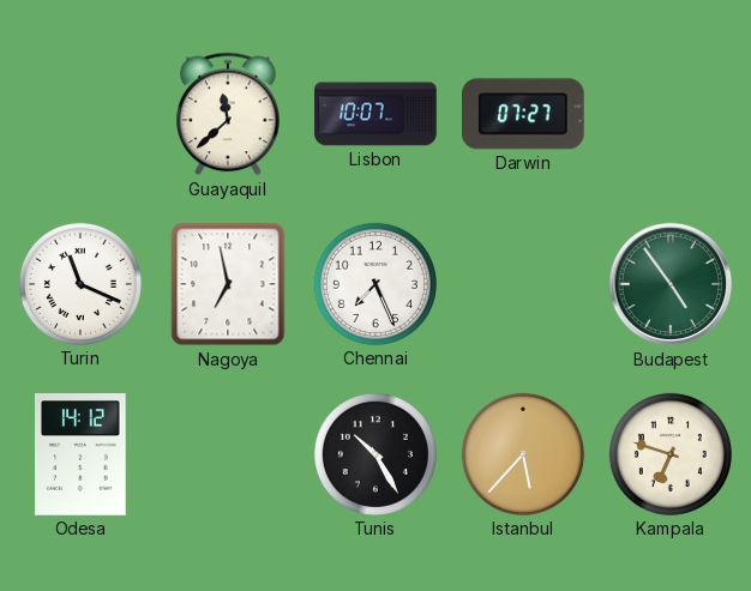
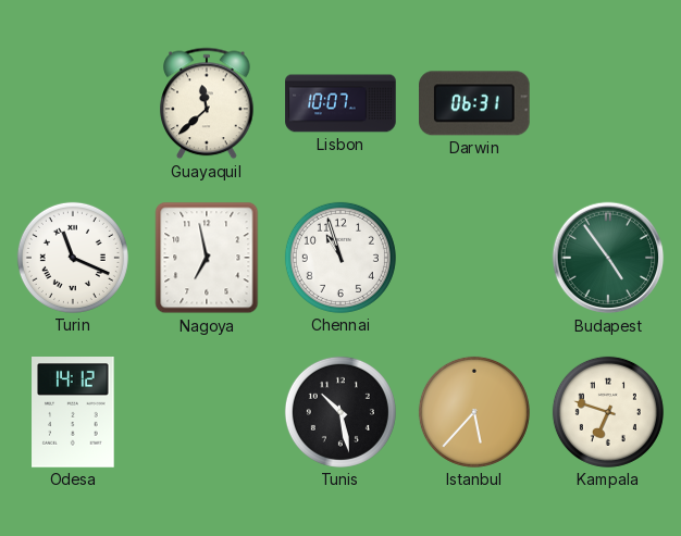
Darwin: 07:27 -> 06:31 (475, 103)
Chennai: 7:26 -> 10:57 (340, 258)
Tunis: 10:25 -> 10:28 (340, 412)
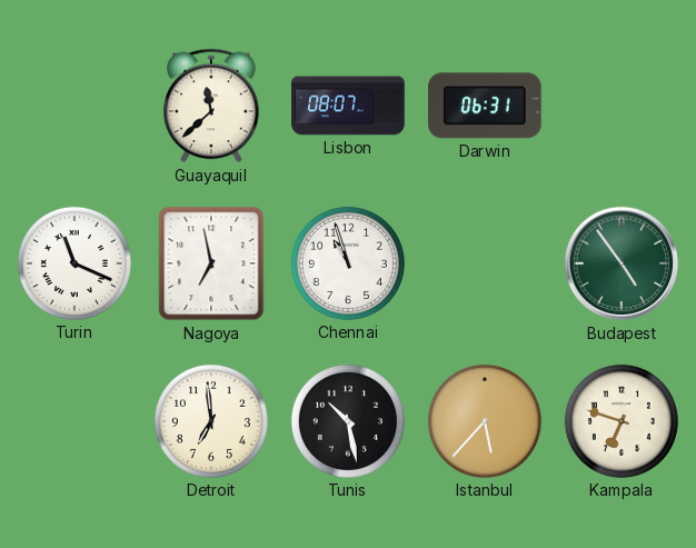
Lisbon: 10:07 -> 08:07 (348, 106)
Odesa: 14:12 -> none (73, 412)
Detroit: none -> 6:59 (211, 421)
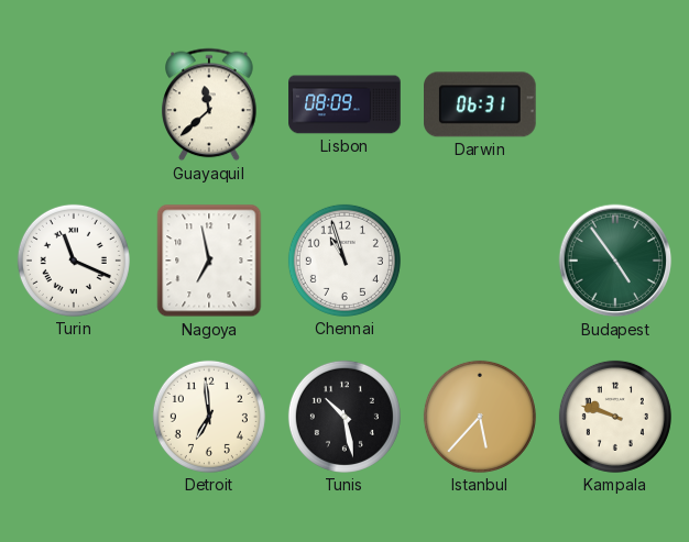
Lisbon: 08:07 -> 08:09 (344, 104)
Kampala: 6:48 -> 9:48 (615, 417)
